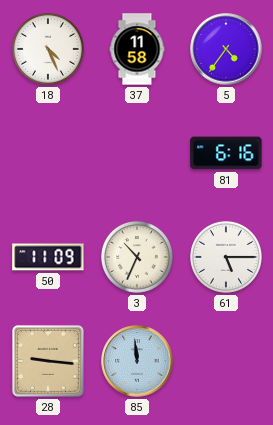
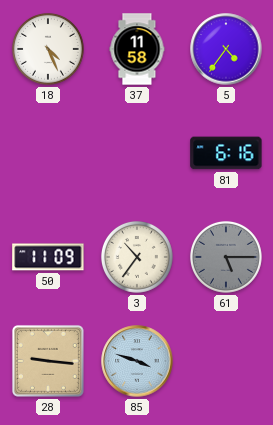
3: 10:34 -> 10:36 (137, 257)
61 dial: white -> grey (226, 257)
85: 11:59 -> 3:48 (137, 361)
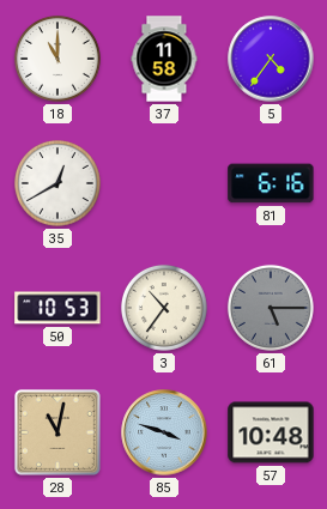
18: 4:26 -> 11:00 (57, 59)
35: none -> 12:40 (57, 183)
50: 11:09 -> 10:53 (57, 308)
28: 9:16 -> 11:02 (57, 432)
57: none -> 10:48 (271, 432)
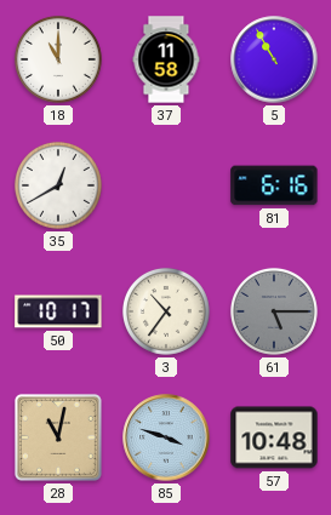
5: 4:36 -> 10:55 (274, 59)
50: 10:53 -> 10:17 (58, 311)
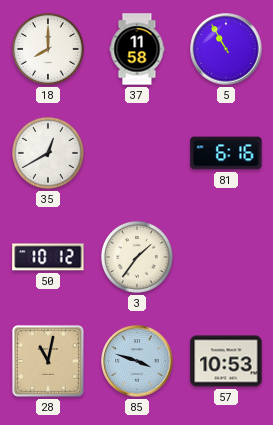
18: 11:00 -> 8:00 (48, 49)
50: 10:17 -> 10:12 (48, 257)
3: 10:36 -> 1:36 (137, 257)
61: 5:15 -> none (274, 311)
57: 10:48 -> 10:53 (226, 361)
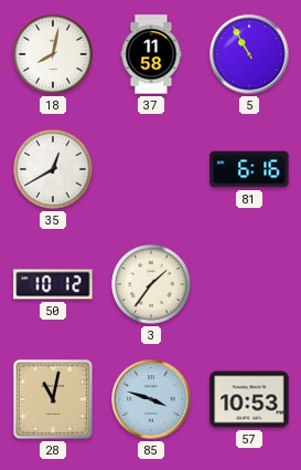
18: 8:00 -> 8:02 (53, 54)
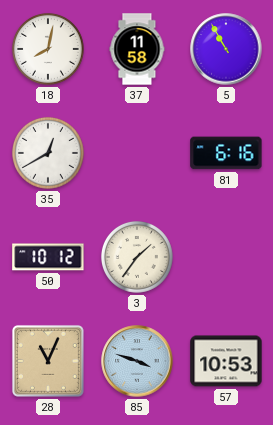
28: 11:02 -> 11:04 (48, 361)
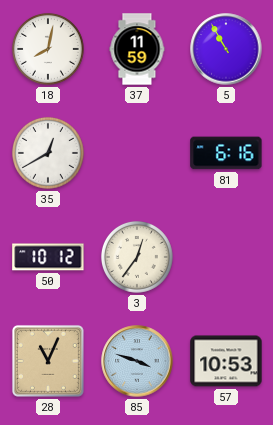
37: 11:58 -> 11:59 (137, 49)
3: 1:36 -> 12:36 (137, 257)
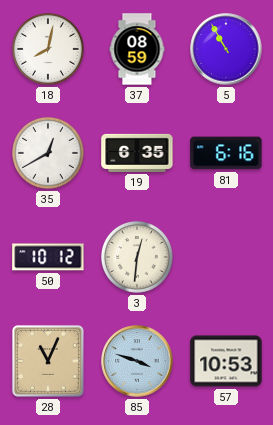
37: 11:59 -> 08:59 (137, 49)
19: none -> 6:35 (137, 153)
3: 12:36 -> 12:31 (137, 257)
